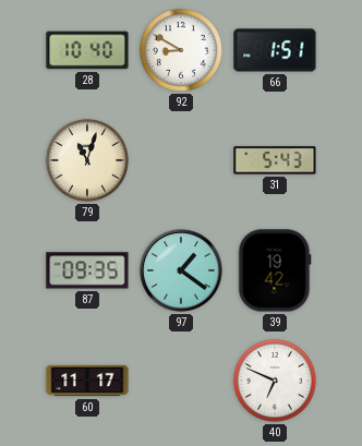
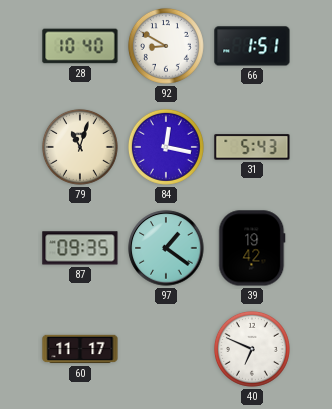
84: none -> 12:17 (166, 147)
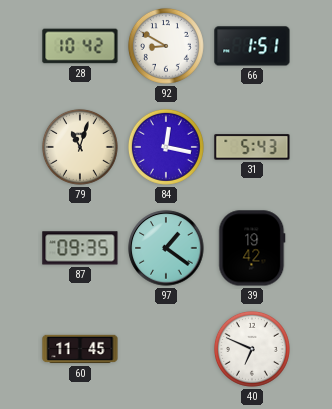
28: 10:40 -> 10:42 (80, 46)
60: 11:17 -> 11:45 (80, 349)
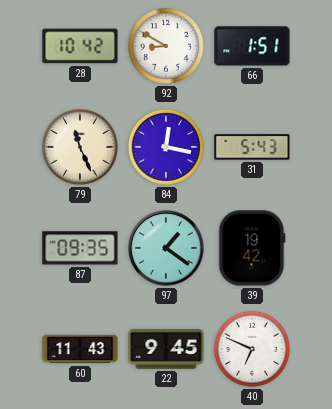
79: 11:03 -> 11:26 (80, 147)
60: 11:45 -> 11:43 (80, 349)
22: none -> 9:45 (166, 349)
